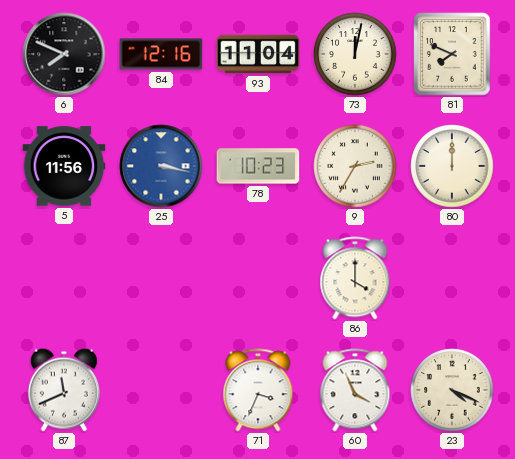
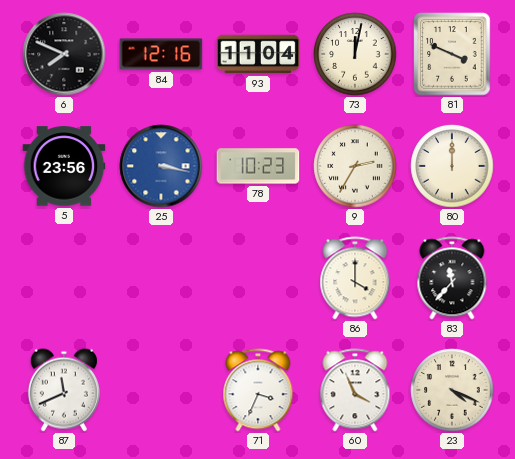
81: 7:49 -> 3:49 (452, 54)
5: 11:56 -> 23:56 (64, 166)
83: none -> 11:37 (452, 278)
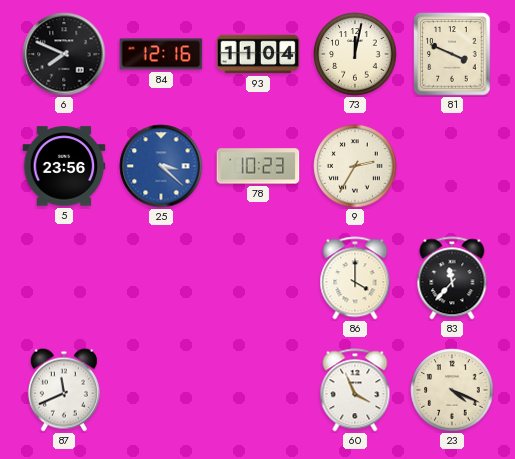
25: 3:17 -> 3:22 (161, 166)
80: 12:00 -> none (452, 166)
71: 3:34 -> none (258, 390)
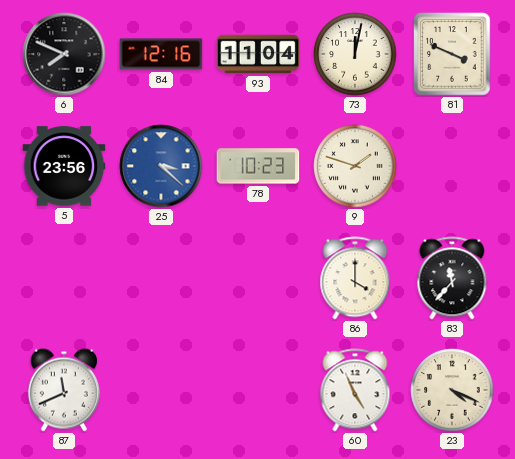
9: 2:35 -> 1:48 (355, 166)
60: 3:56 -> 4:56 (355, 390)
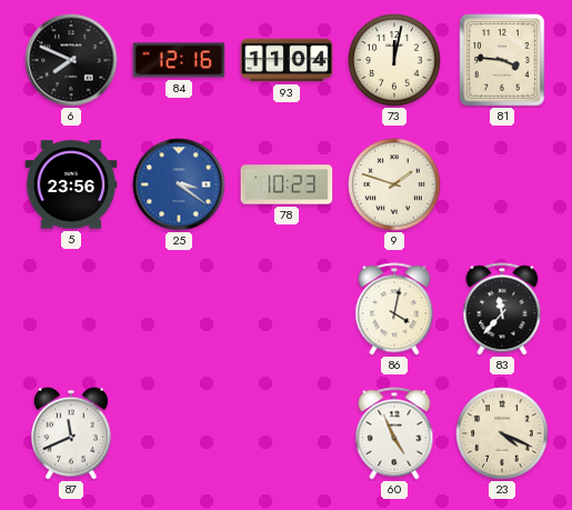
81: 3:49 -> 3:46 (502, 60)
25: 3:22 -> 3:21 (179, 184)
86: 4:00 -> 4:02 (394, 309)
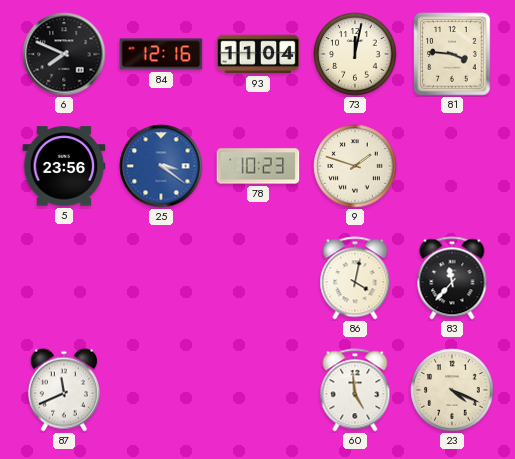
60: 4:56 -> 4:59 (355, 390)
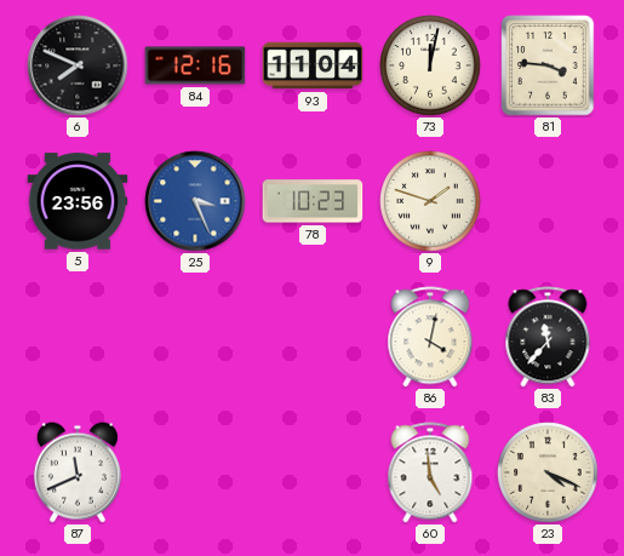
25: 3:21 -> 3:26 (195, 201)
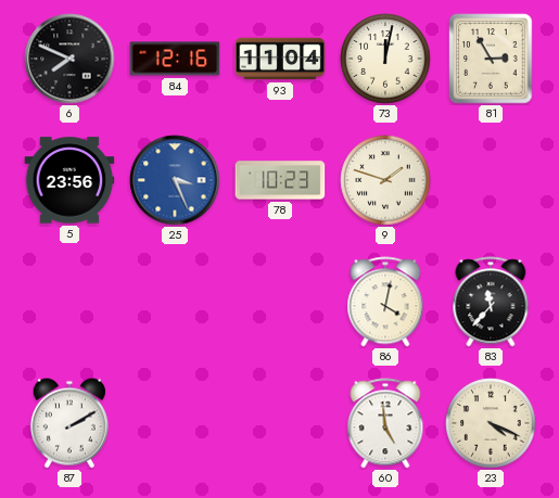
81: 3:46 -> 2:55 (491, 59)
87: 11:41 -> 2:10 (69, 423)
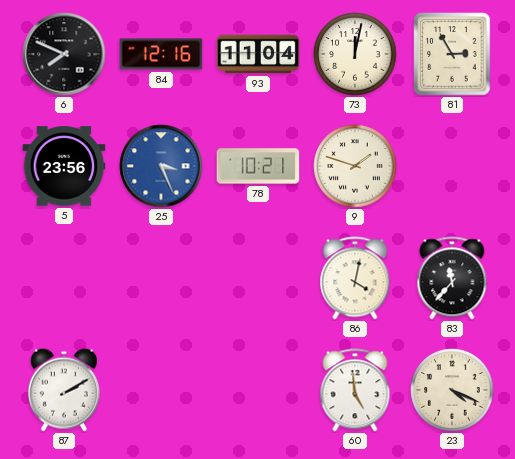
78: 10:23 -> 10:21 (258, 166)
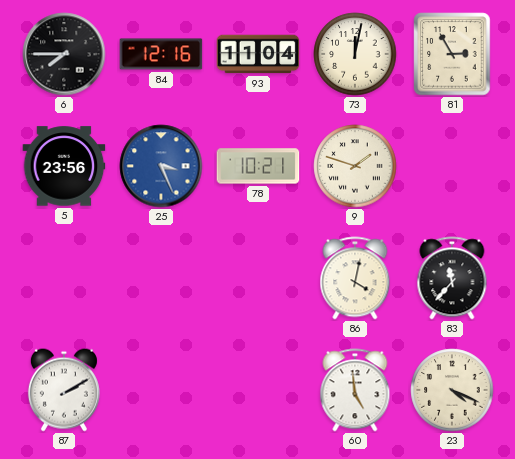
6: 7:49 -> 7:45 (64, 54)
